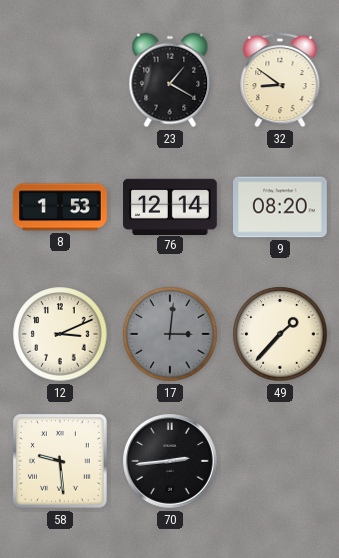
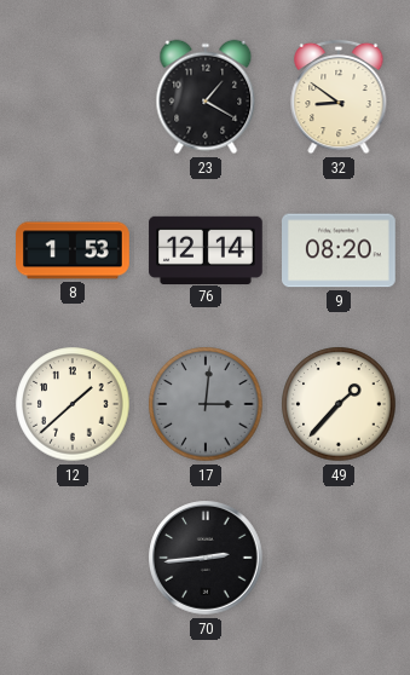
12: 3:11 -> 1:38 (73, 404)
58: 9:29 -> none (61, 462)
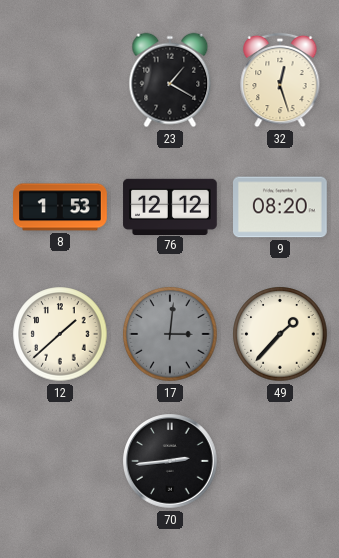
32: 8:51 -> 12:27 (280, 80)
76: 12:14 -> 12:12 (170, 206)
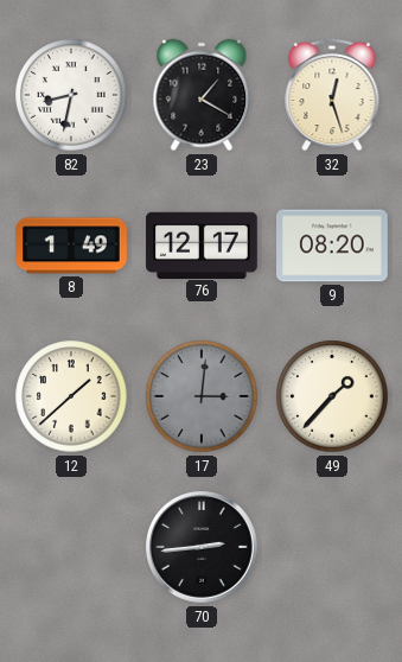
82: none -> 8:32 (71, 95)
8: 1:53 -> 1:49 (71, 246)
76: 12:12 -> 12:17 (202, 244)
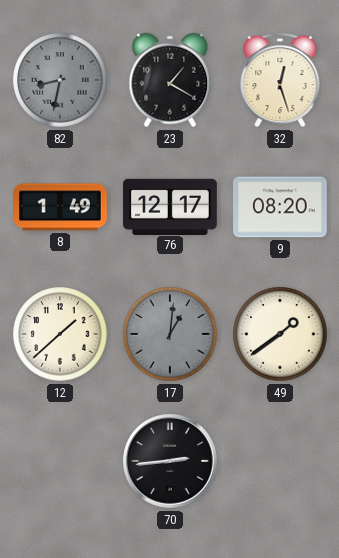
82 dial: white -> grey (60, 80)
17: 3:01 -> 1:01 (170, 334)
49: 1:37 -> 1:39 (280, 334)
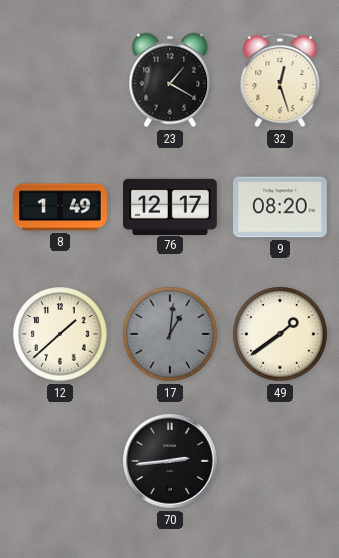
82: 8:32 -> none (60, 80)
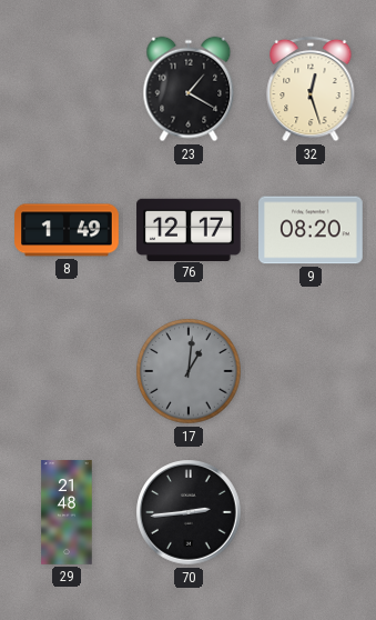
12: 1:38 -> none (60, 334)
49: 1:39 -> none (280, 334)
29: none -> 21:48 (67, 512)
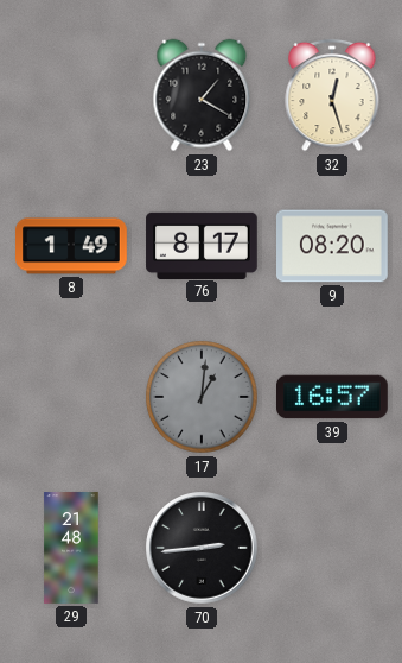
76: 12:17 -> 8:17 (202, 245)
39: none -> 16:57 (333, 397)
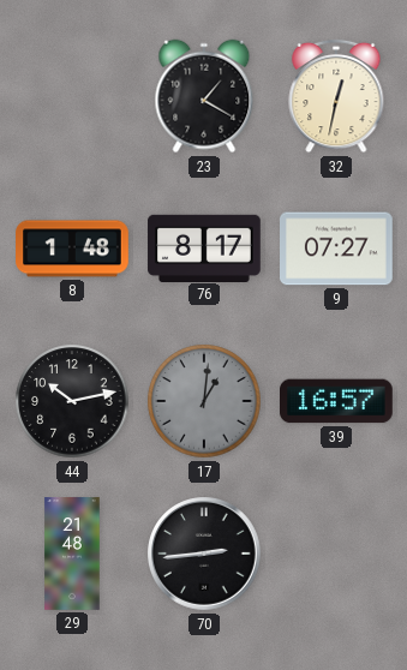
32: 12:27 -> 12:32 (336, 96)
8: 1:49 -> 1:48 (72, 249)
9: 08:20 -> 07:27 (337, 249)
44: none -> 10:13 (72, 401)
